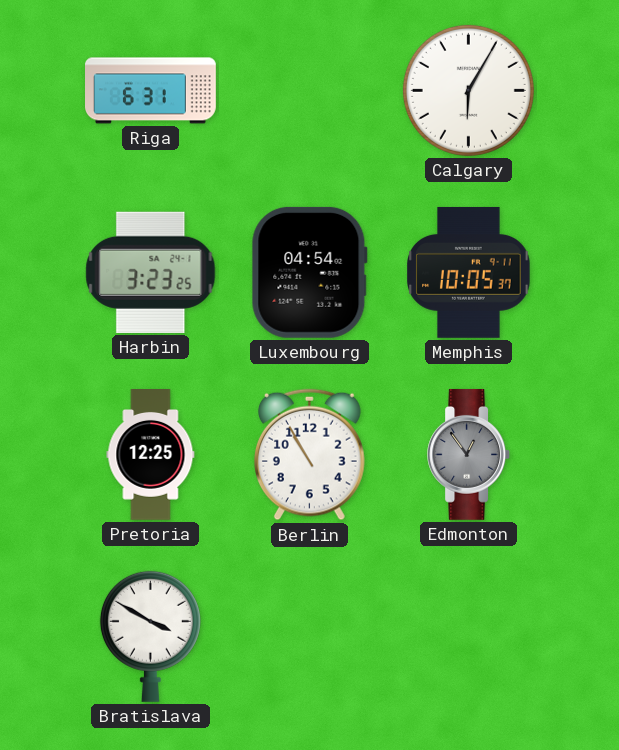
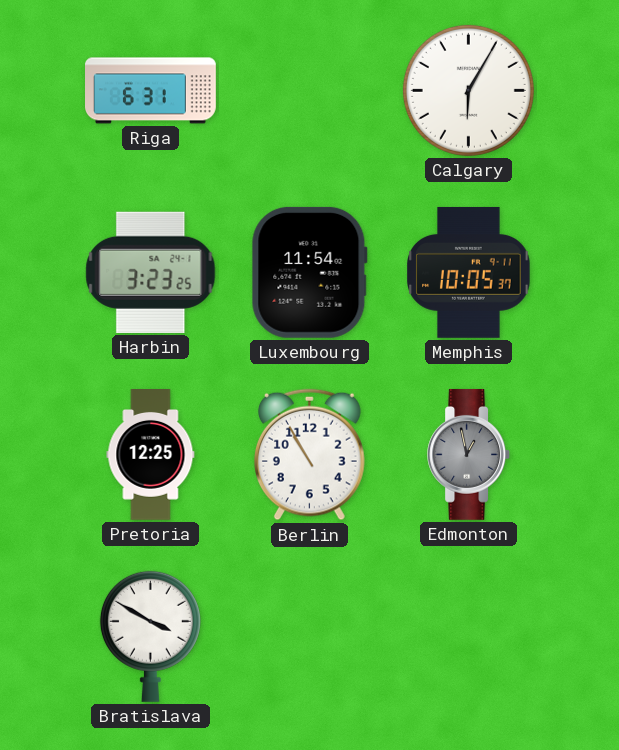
Luxembourg: 04:54 -> 11:54 (309, 272)
Edmonton: 12:54 -> 12:58 (468, 454)
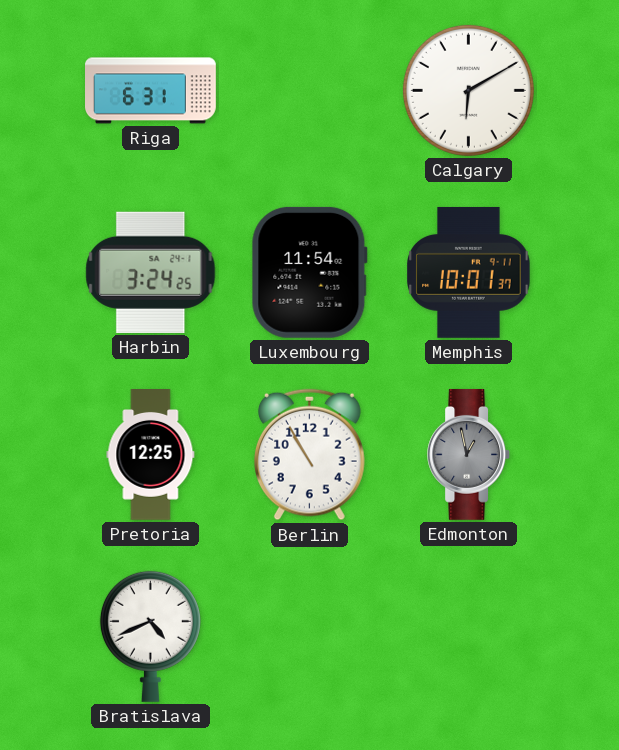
Calgary: 6:05 -> 6:10 (468, 90)
Harbin: 3:23 -> 3:24 (151, 272)
Memphis: 10:05 -> 10:01 (469, 272)
Bratislava: 3:50 -> 4:41 (150, 636)
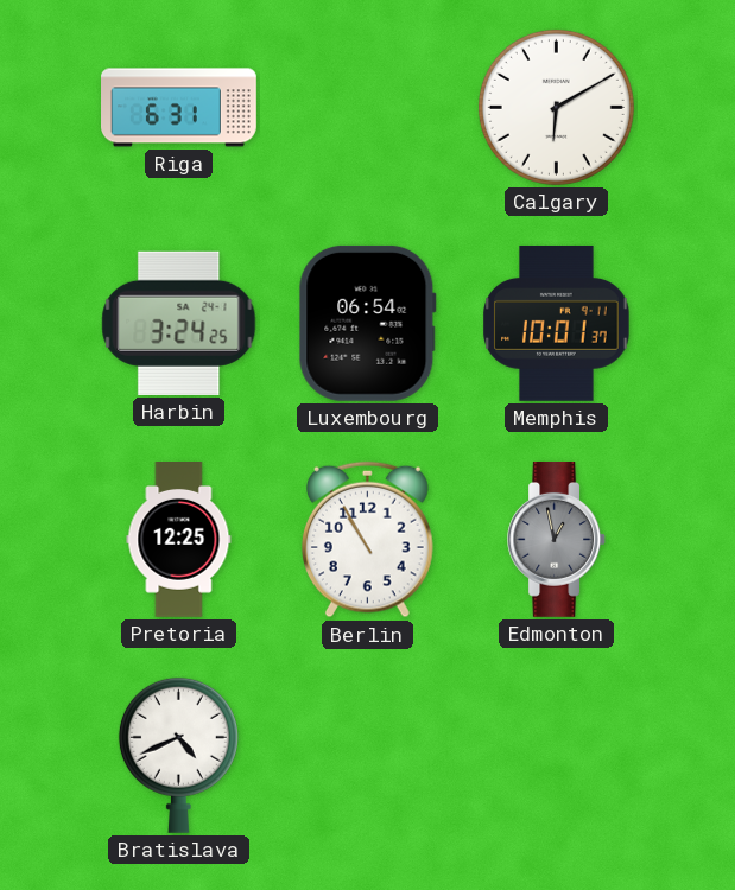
Luxembourg: 11:54 -> 06:54 (367, 323)
